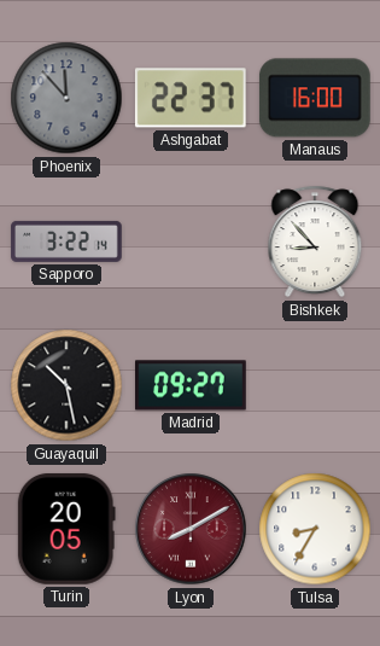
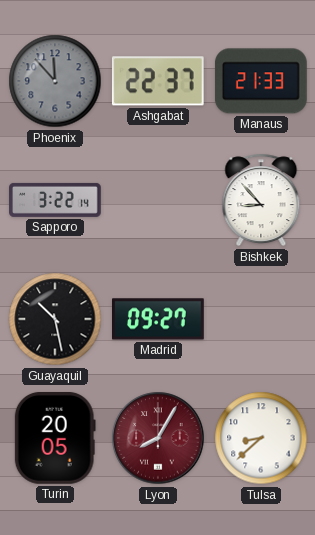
Manaus: 16:00 -> 21:33 (261, 81)
Lyon: 8:10 -> 8:05 (158, 438)
Tulsa: 8:35 -> 8:38 (261, 438)
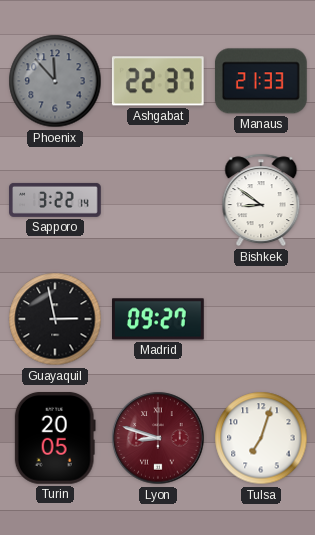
Bishkek: 8:53 -> 8:51 (261, 200)
Guayaquil: 10:28 -> 2:58 (55, 319)
Lyon: 8:05 -> 8:48 (158, 438)
Tulsa: 8:38 -> 7:03 (261, 438)
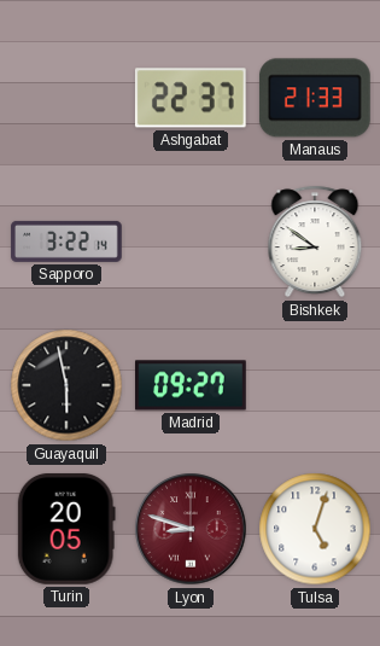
Phoenix: 11:53 -> none (55, 81)
Guayaquil: 2:58 -> 5:58 (66, 385)
Tulsa: 7:03 -> 5:03 (315, 529)
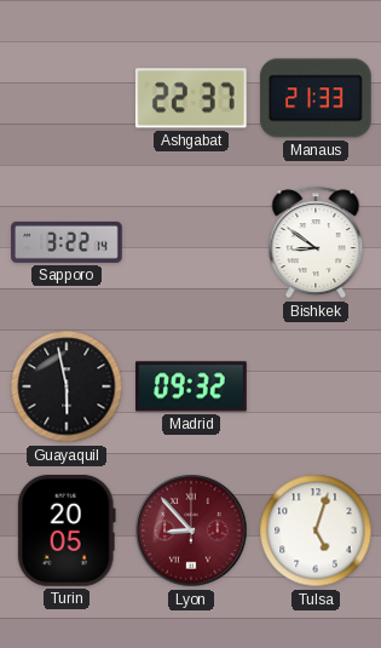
Madrid: 09:27 -> 09:32 (192, 386)
Lyon: 8:48 -> 8:53 (191, 531)
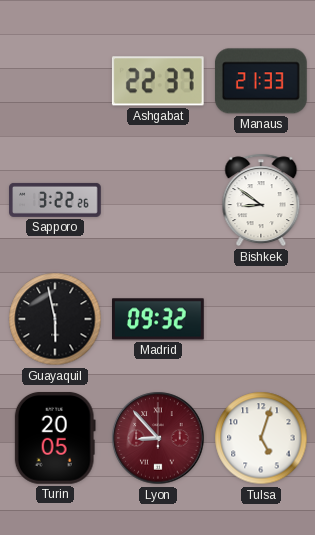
Sapporo: 3:22:14 -> 3:22:26 (55, 200)
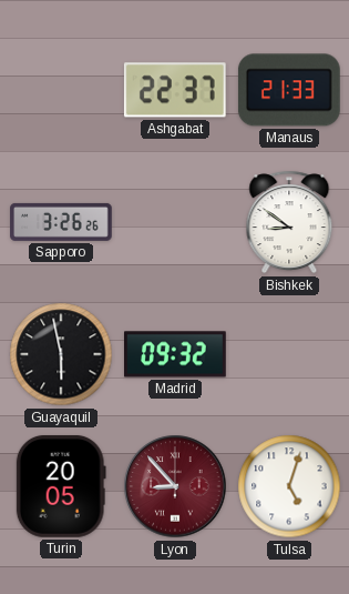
Sapporo: 3:22 -> 3:26 (61, 222)
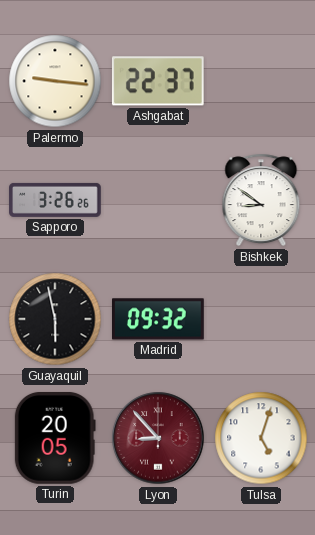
Palermo: none -> 9:16 (55, 81)
Manaus: 21:33 -> none (289, 90)
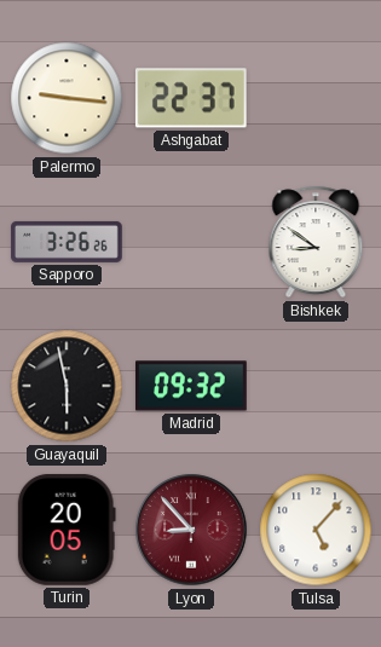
Tulsa: 5:03 -> 5:07 (316, 530)
